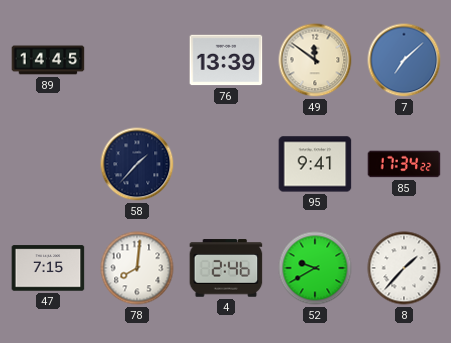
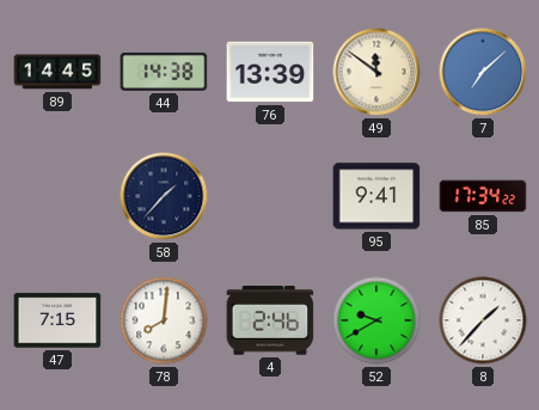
44: none -> 14:38 (164, 72)
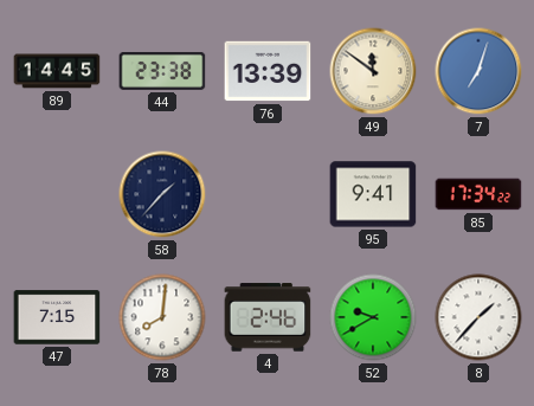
44: 14:38 -> 23:38 (162, 71)
7: 7:08 -> 7:03 (478, 71)
